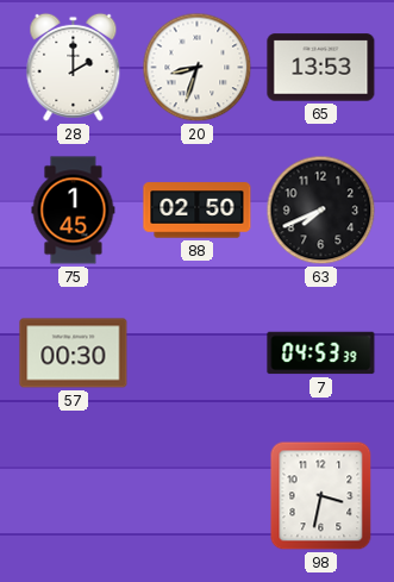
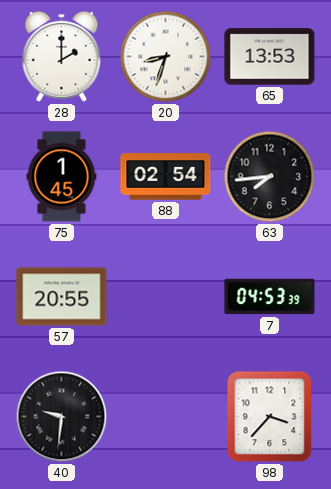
88: 02:50 -> 02:54 (166, 177)
63: 7:41 -> 7:44 (270, 177)
57: 00:30 -> 20:55 (62, 297)
40: none -> 9:31 (62, 417)
98: 3:32 -> 3:37 (270, 417)
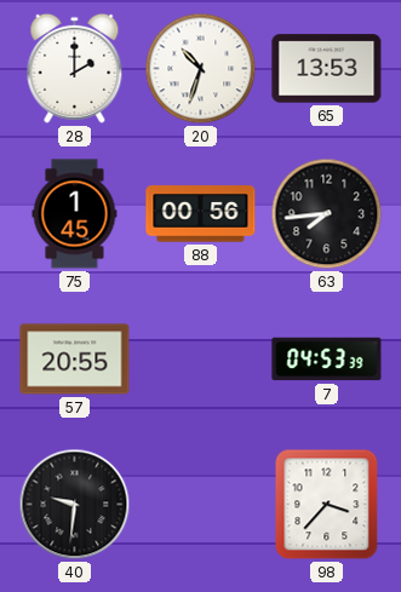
20: 8:33 -> 10:33 (201, 69)
88: 02:54 -> 00:56 (201, 214)
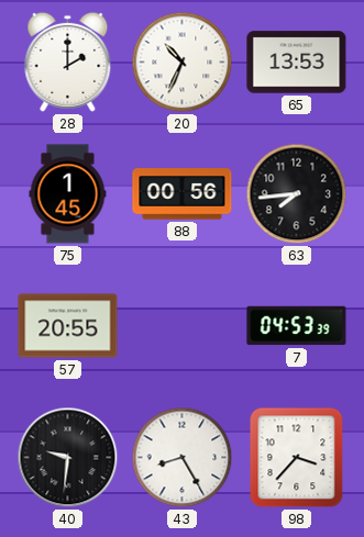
20: 10:33 -> 10:34 (183, 63)
43: none -> 8:25 (183, 458)
